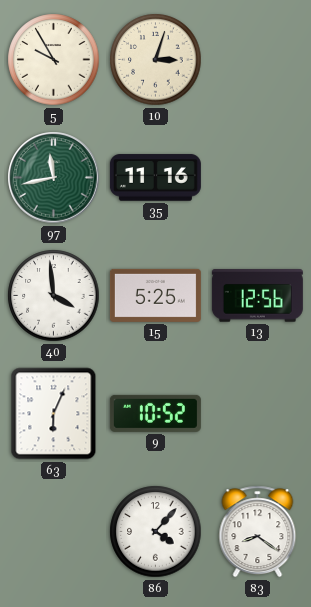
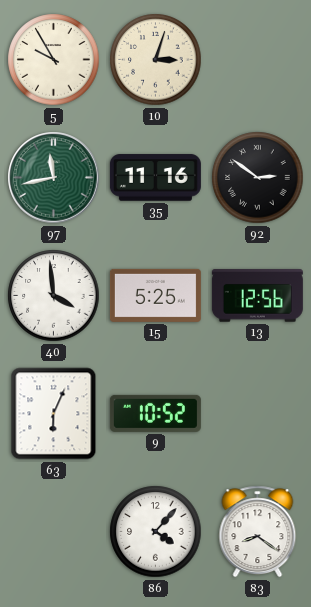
92: none -> 2:51 (258, 178)
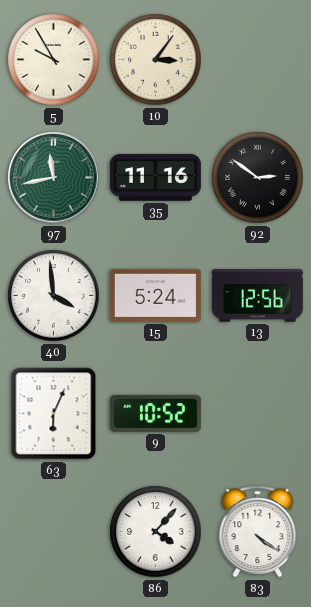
10: 3:03 -> 3:06 (156, 60)
15: 5:25 -> 5:24 (155, 295)
83: 8:21 -> 4:21 (258, 532)
